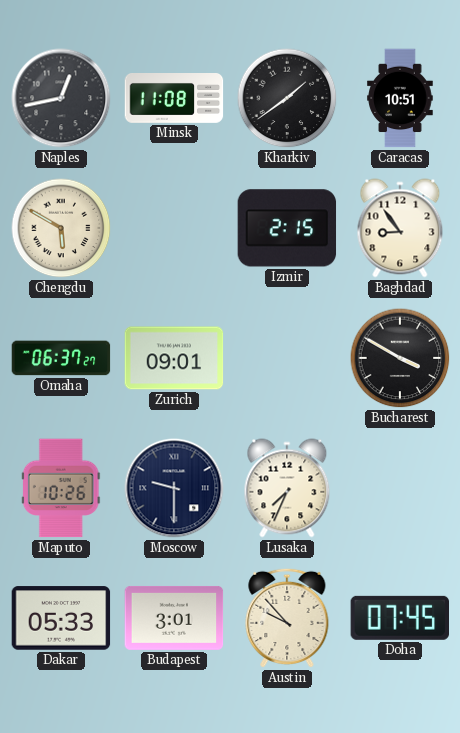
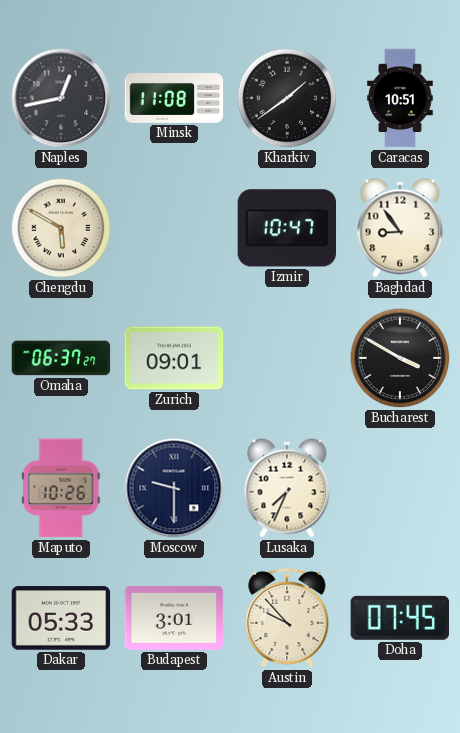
Izmir: 2:15 -> 10:47 (287, 228)
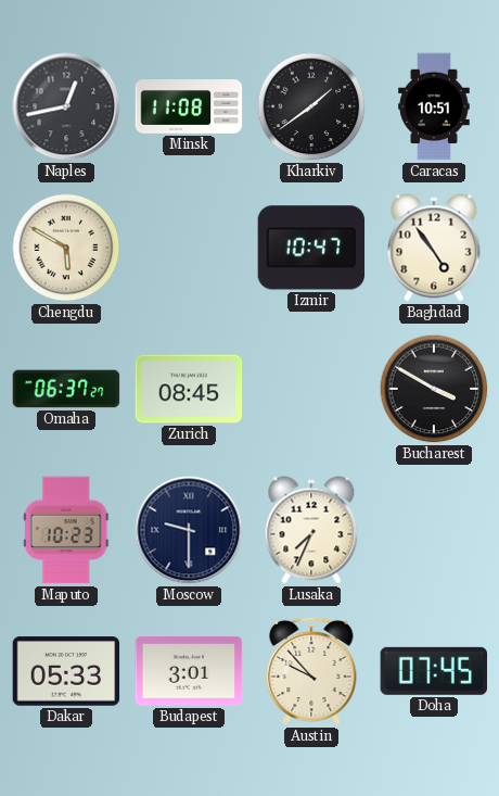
Baghdad: 8:54 -> 4:54 (434, 248)
Zurich: 09:01 -> 08:45 (189, 389)
Maputo: 10:26 -> 10:23 (66, 530)
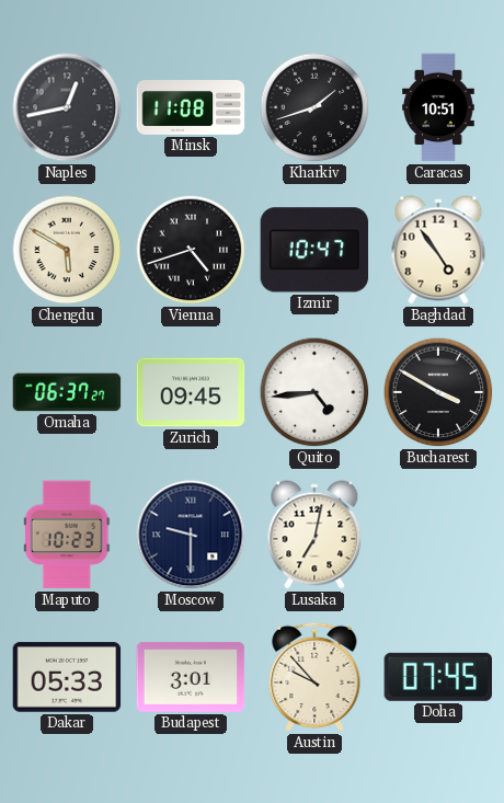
Kharkiv: 1:39 -> 1:42 (314, 107)
Vienna: none -> 4:42 (191, 250)
Zurich: 08:45 -> 09:45 (191, 392)
Quito: none -> 4:44 (314, 392)
Lusaka: 7:34 -> 7:02 (314, 535)
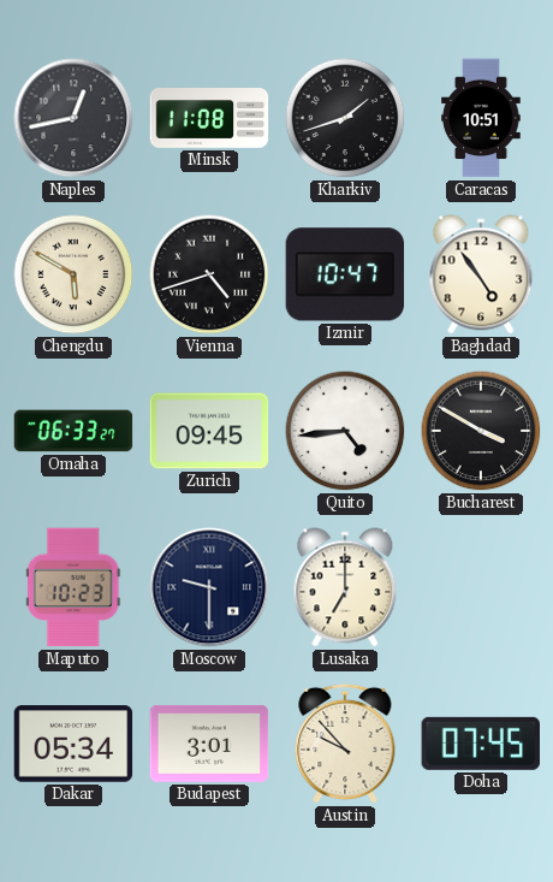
Omaha: 06:37 -> 06:33 (73, 431)
Lusaka: 7:02 -> 7:00 (345, 587)
Dakar: 05:33 -> 05:34 (73, 744)
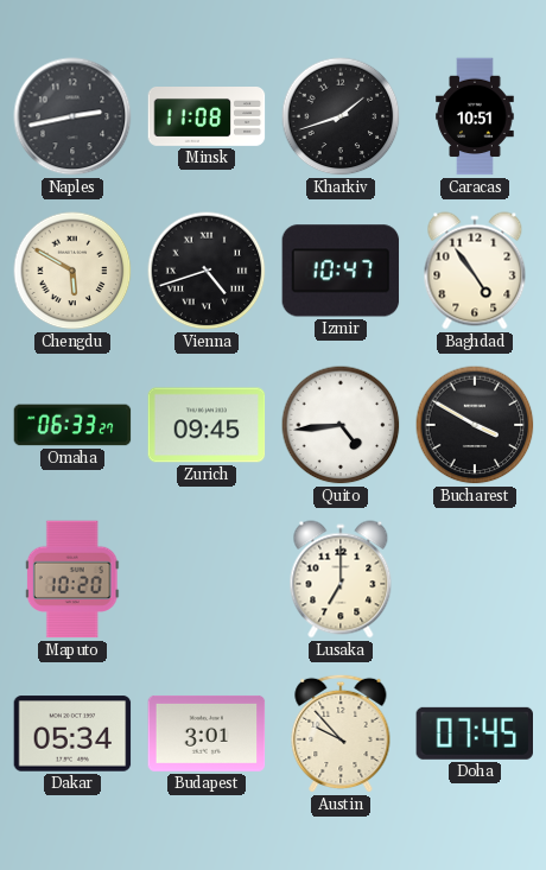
Naples: 12:43 -> 2:43 (72, 116)
Maputo: 10:23 -> 10:20 (72, 579)
Moscow: 9:30 -> none (209, 587)
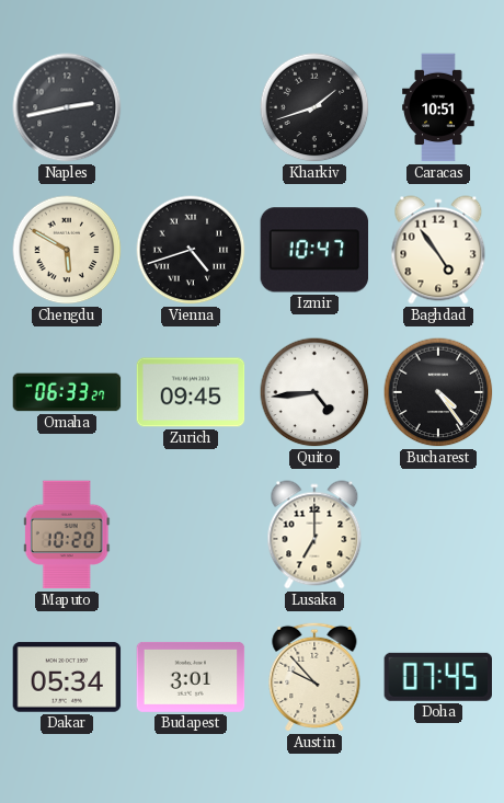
Minsk: 11:08 -> none (207, 118)
Bucharest: 3:50 -> 4:24 (438, 392)
